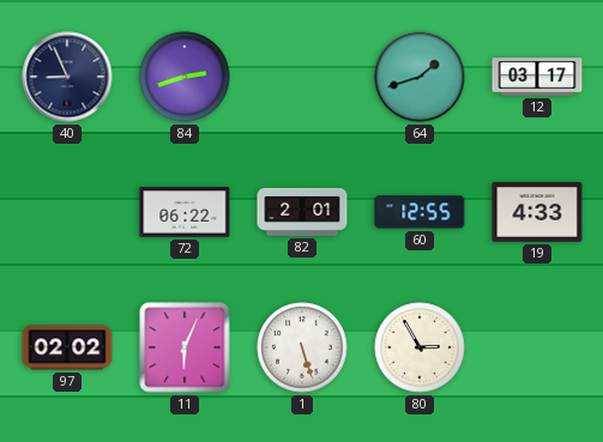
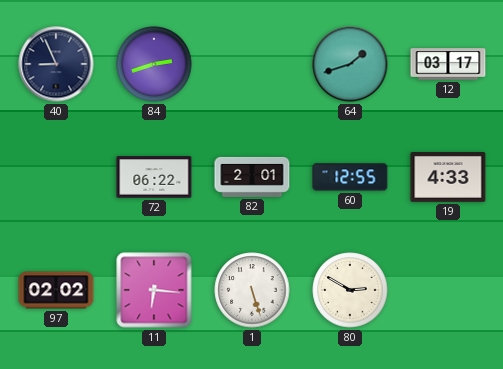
11: 6:04 -> 6:16 (154, 290)
80: 2:55 -> 2:50 (350, 290)
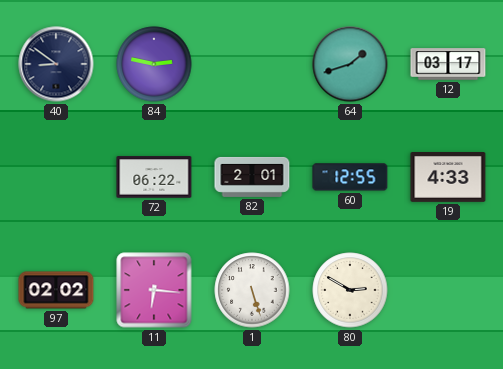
40: 8:56 -> 8:51 (56, 64)
84: 2:42 -> 2:47 (154, 64)
